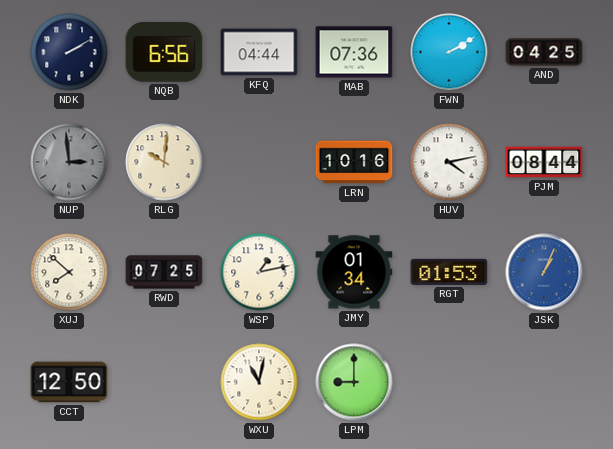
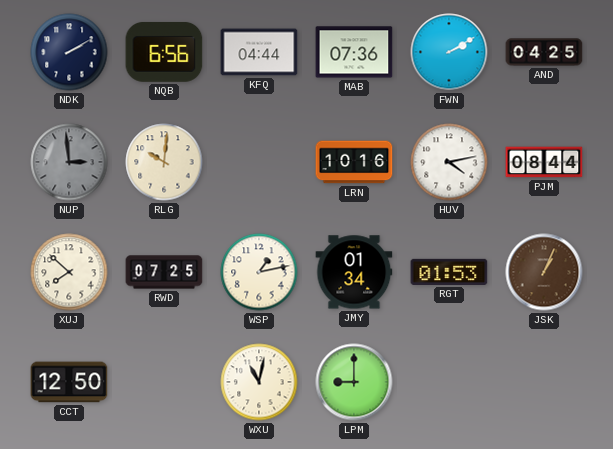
JSK dial: blue -> brown (544, 272)
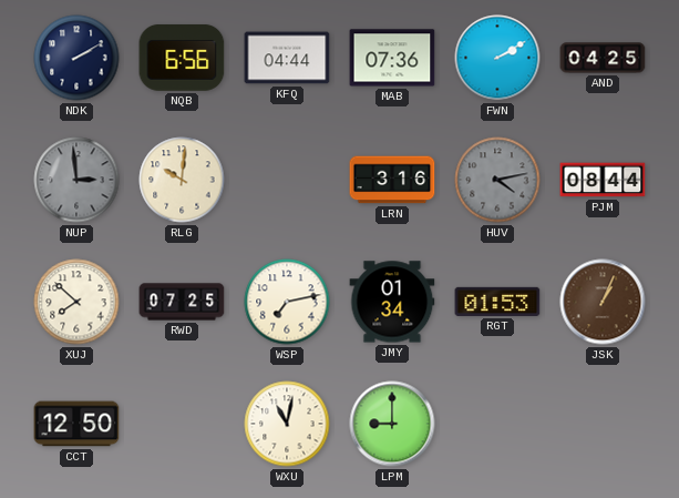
LRN: 10:16 -> 3:16 (392, 180)
HUV dial: white -> grey (497, 180)
WSP: 1:13 -> 7:13 (287, 302)
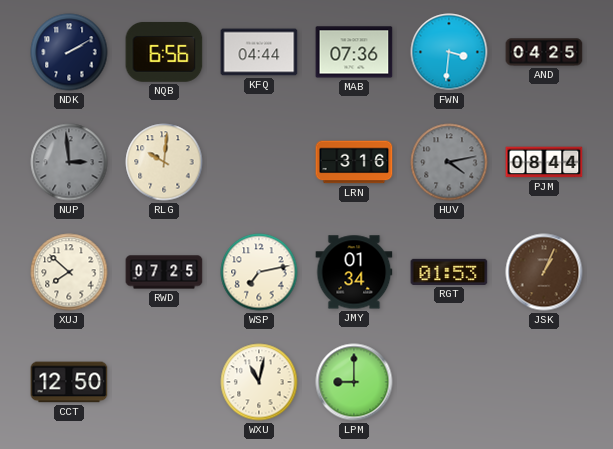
FWN: 2:10 -> 3:31 (449, 52)
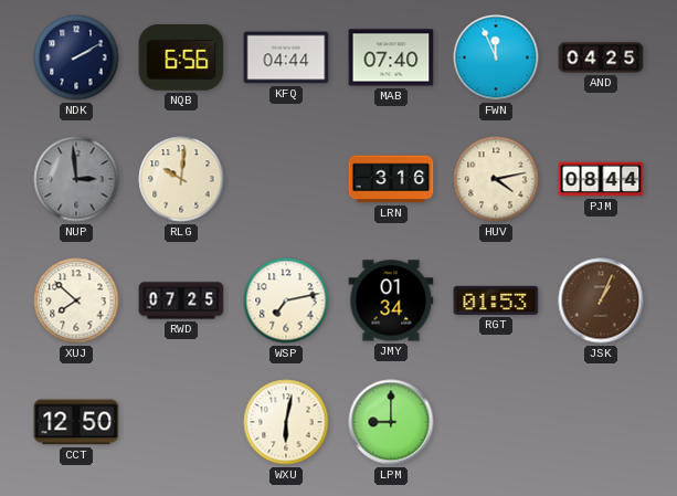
MAB: 07:36 -> 07:40 (391, 57)
FWN: 3:31 -> 11:56 (496, 57)
HUV dial: grey -> cream (496, 179)
WXU: 11:02 -> 6:02 (286, 422)
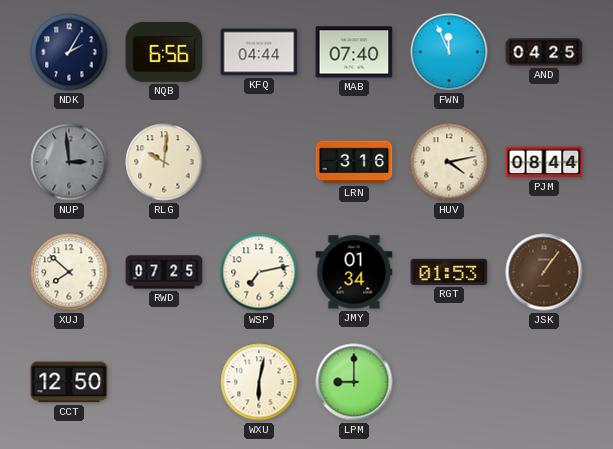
NDK: 2:10 -> 2:05 (69, 52)
JSK: 1:04 -> 1:06 (544, 272)
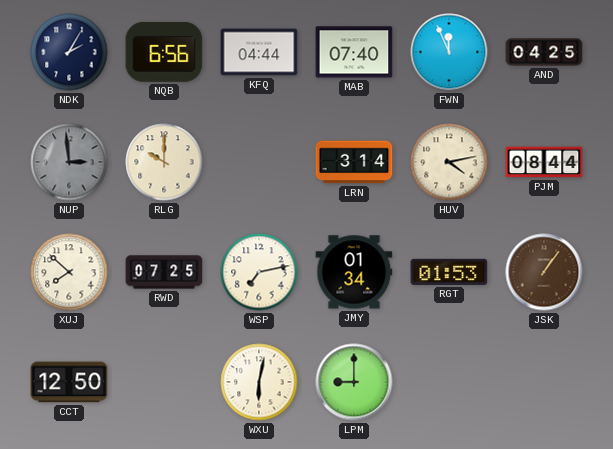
RLG: 10:01 -> 10:00 (164, 162)
LRN: 3:16 -> 3:14 (354, 162)
